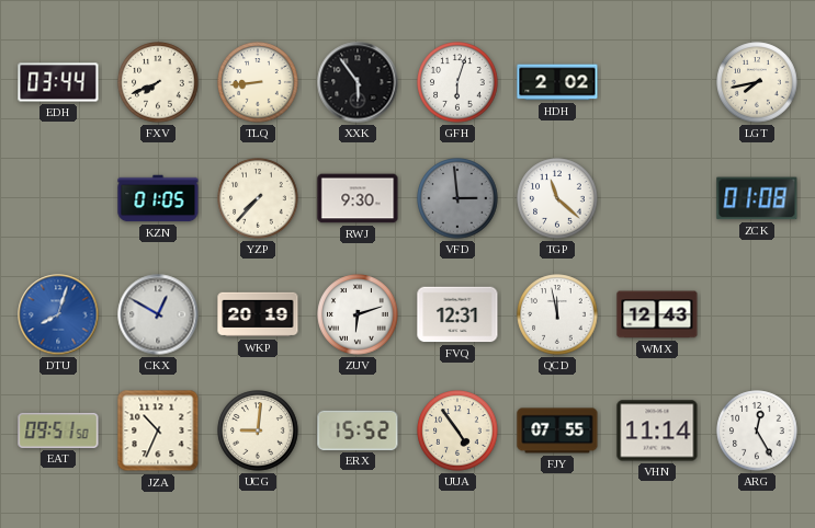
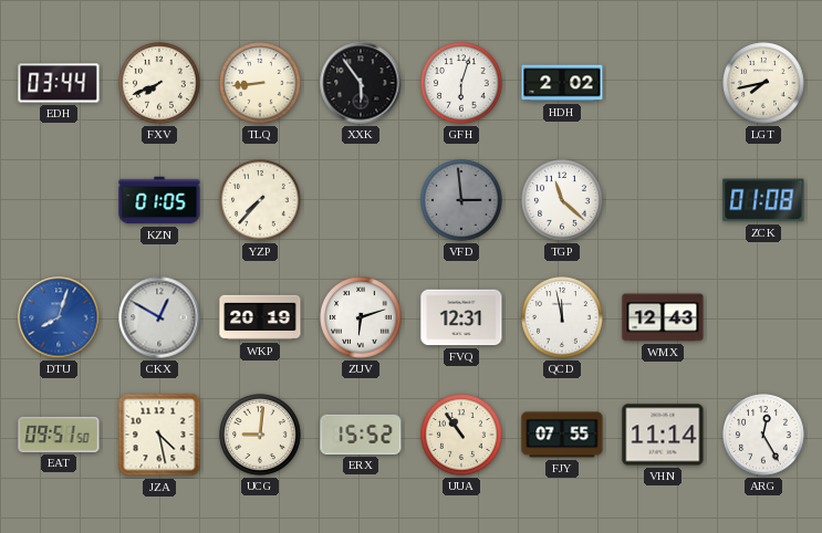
RWJ: 9:30 -> none (358, 198)
JZA: 10:34 -> 4:28 (159, 435)
UUA: 4:54 -> 10:54 (461, 435)
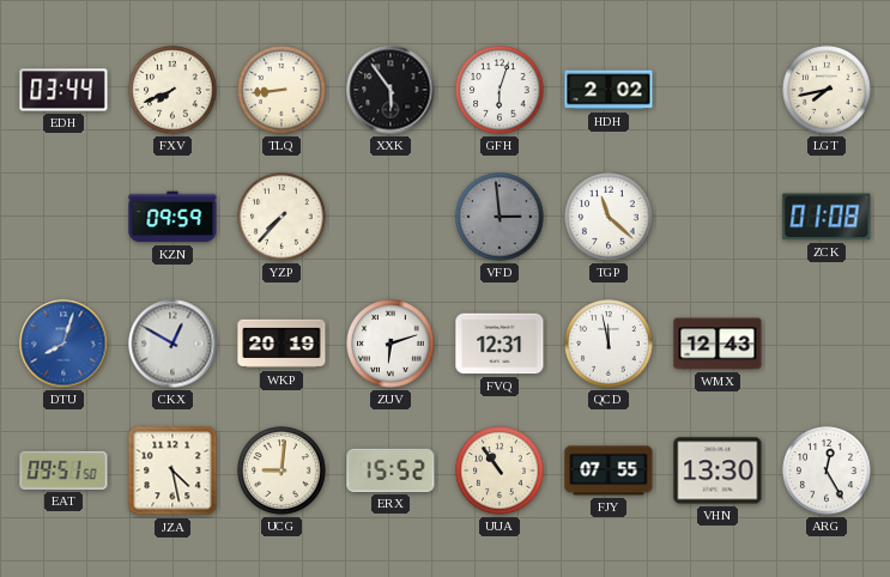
KZN: 01:05 -> 09:59 (172, 217)
VHN: 11:14 -> 13:30 (718, 470)
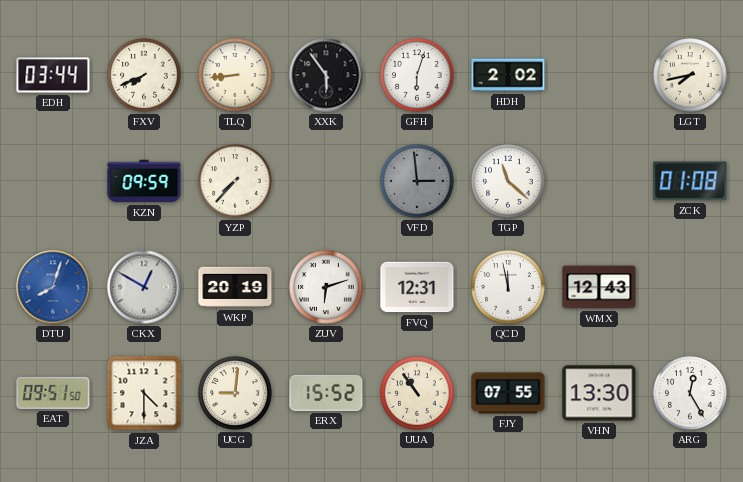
JZA: 4:28 -> 4:30 (144, 393)
